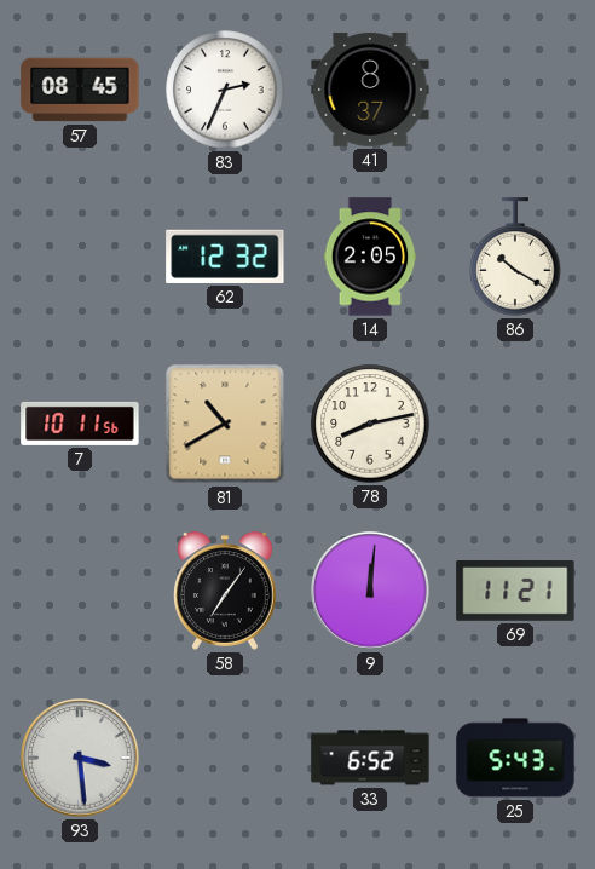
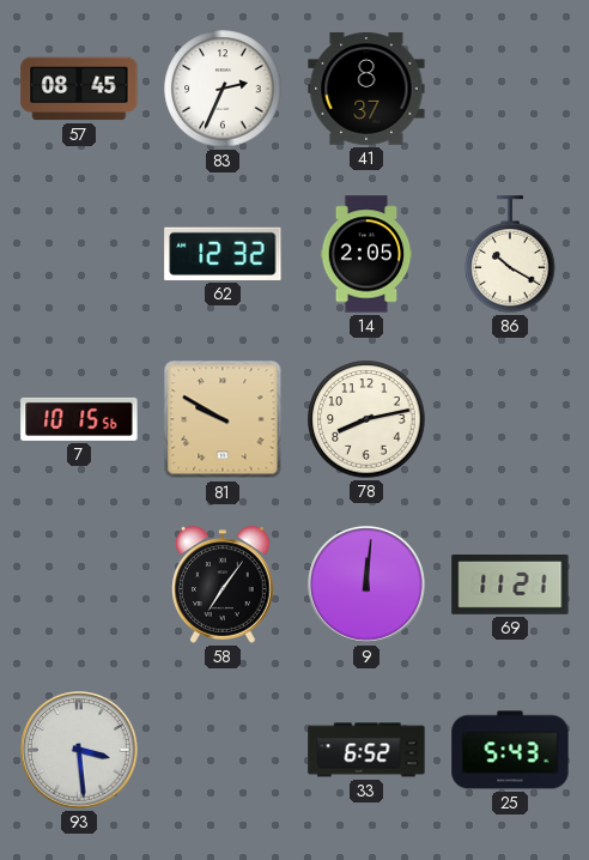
7: 10:11 -> 10:15 (79, 419)
81: 10:40 -> 9:50 (223, 419)
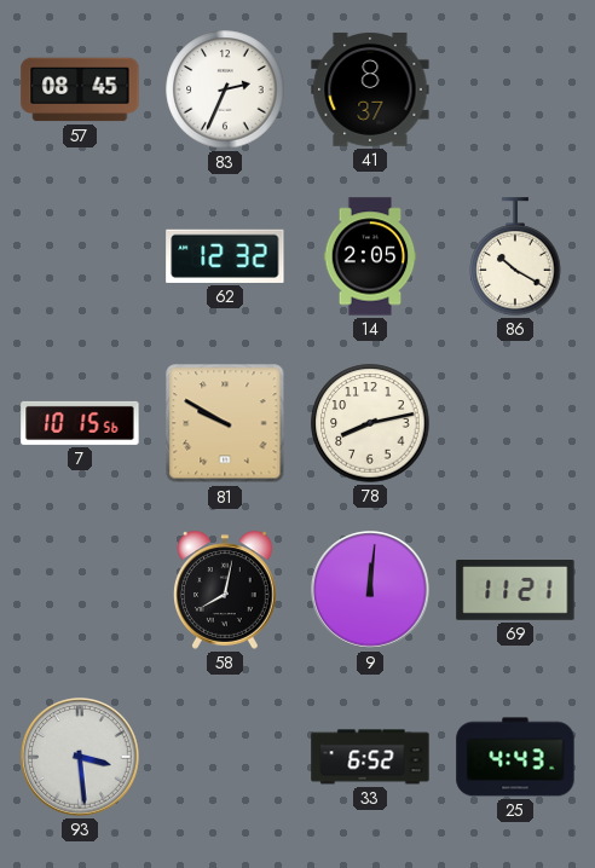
58: 7:06 -> 8:02 (226, 590)
25: 5:43 -> 4:43 (515, 757)
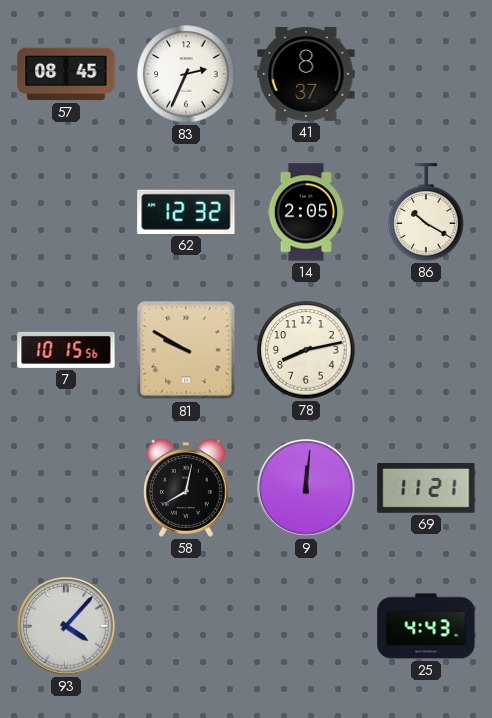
93: 3:29 -> 4:07 (66, 626)
33: 6:52 -> none (370, 757)
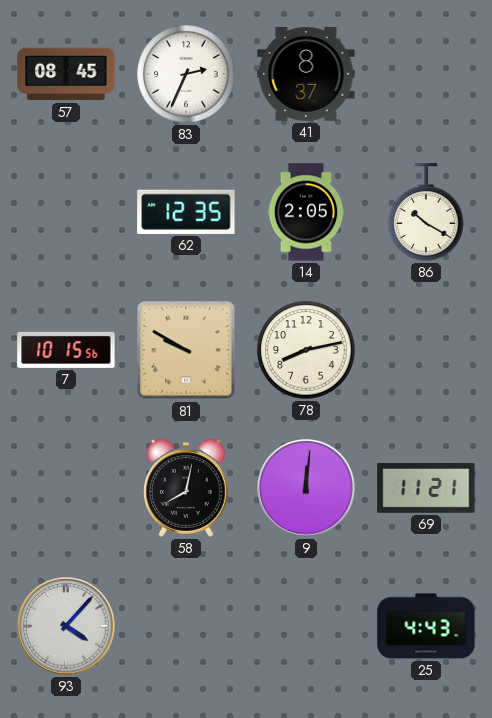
62: 12:32 -> 12:35 (186, 212)
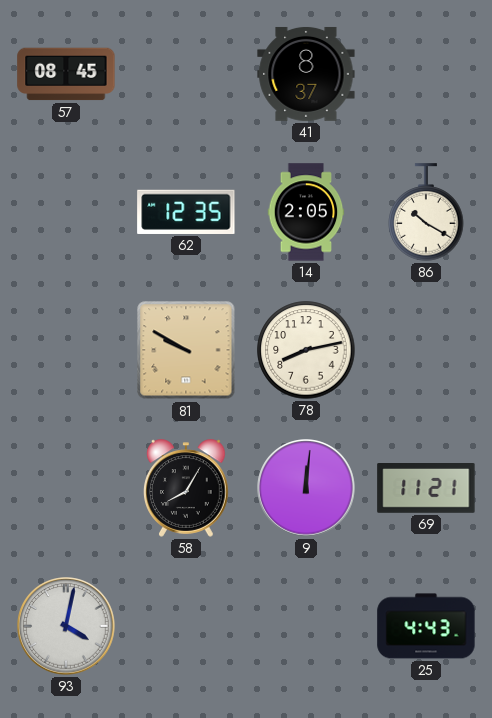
83: 2:34 -> none (186, 74)
7: 10:15 -> none (66, 350)
58: 8:02 -> 8:05 (187, 488)
93: 4:07 -> 4:02 (66, 626)
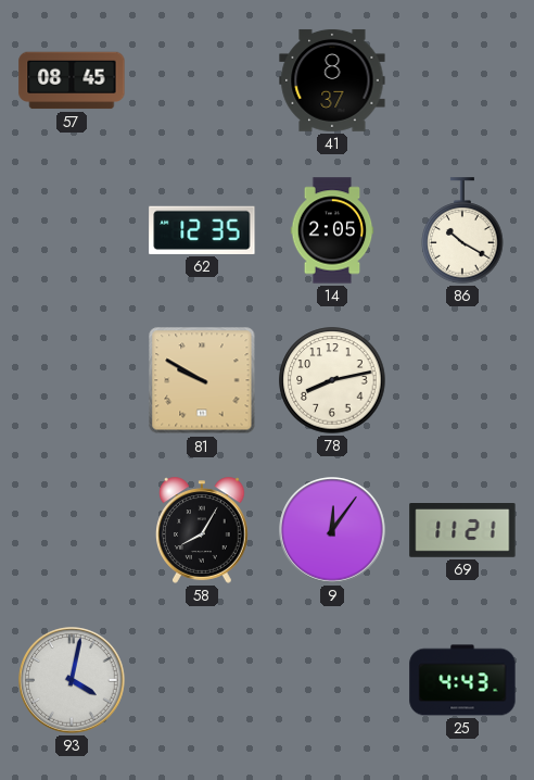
9: 12:01 -> 12:06 (332, 530)
